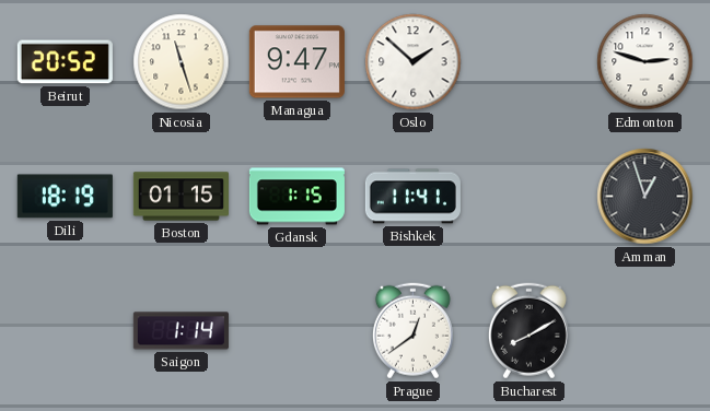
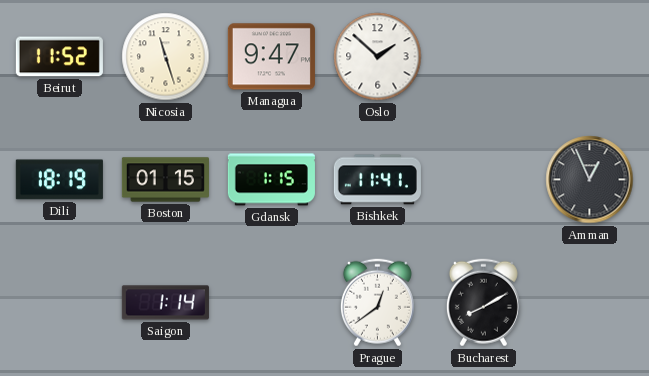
Beirut: 20:52 -> 11:52 (59, 57)
Edmonton: 2:48 -> none (645, 62)
Amman: 12:57 -> 12:56 (590, 180)
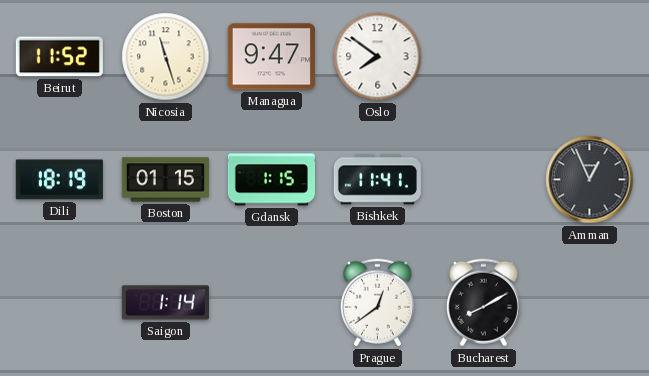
Oslo: 1:52 -> 7:51 (378, 57)
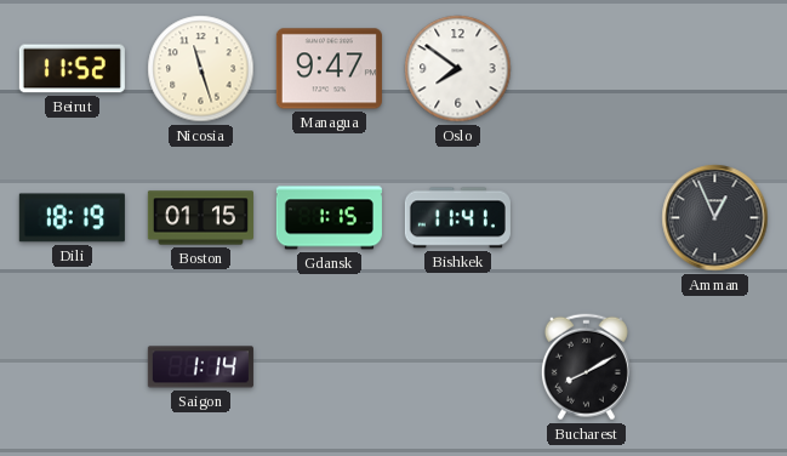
Prague: 12:39 -> none (377, 303)
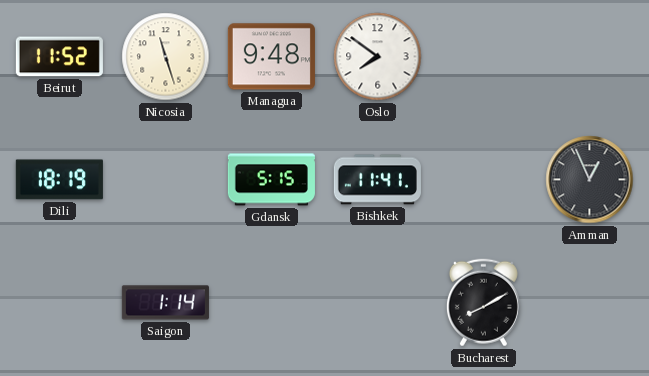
Managua: 9:47 -> 9:48 (271, 57)
Boston: 01:15 -> none (200, 218)
Gdansk: 1:15 -> 5:15 (271, 180)
